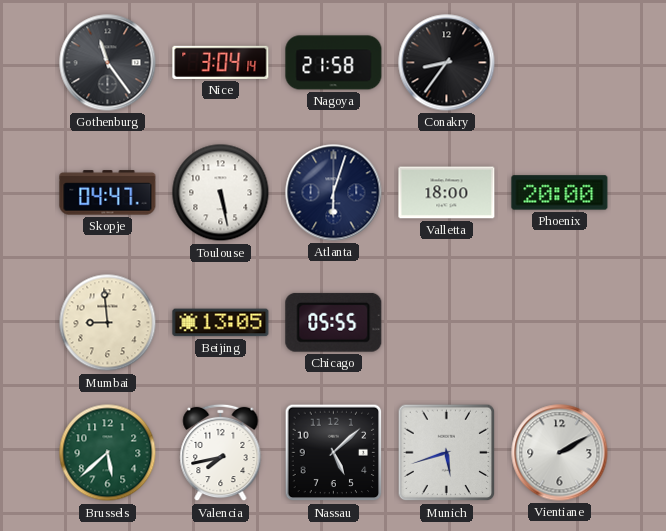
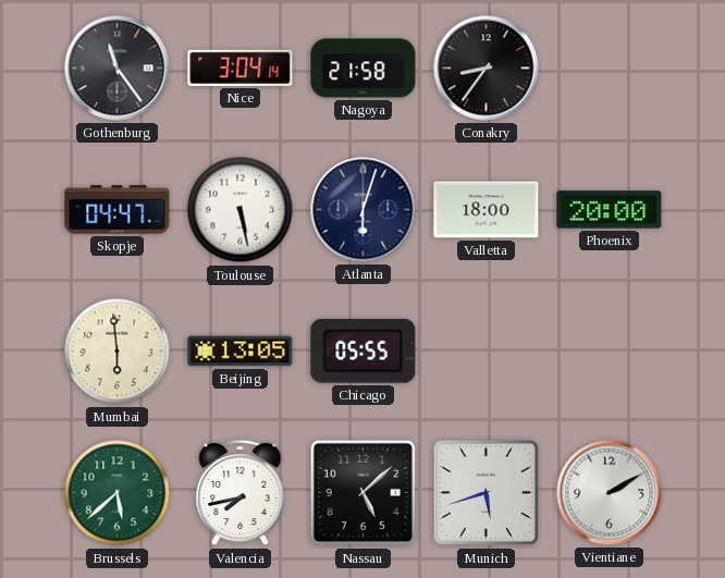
Mumbai: 8:59 -> 5:59 (118, 352)
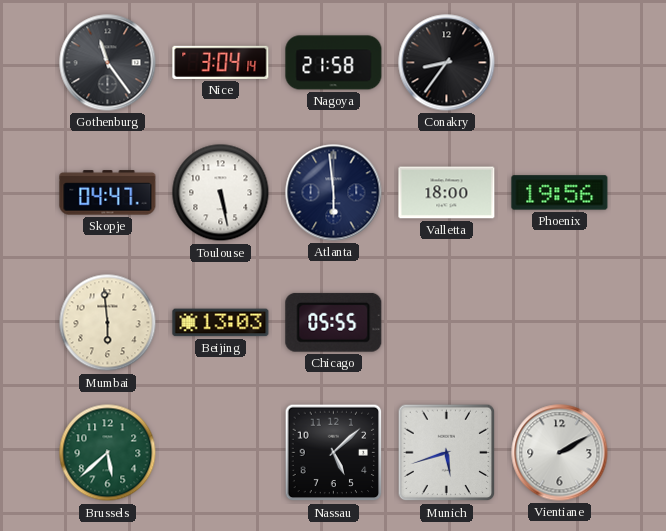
Atlanta: 6:03 -> 5:59 (334, 193)
Phoenix: 20:00 -> 19:56 (560, 193)
Beijing: 13:05 -> 13:03 (221, 323)
Valencia: 7:43 -> none (241, 493)
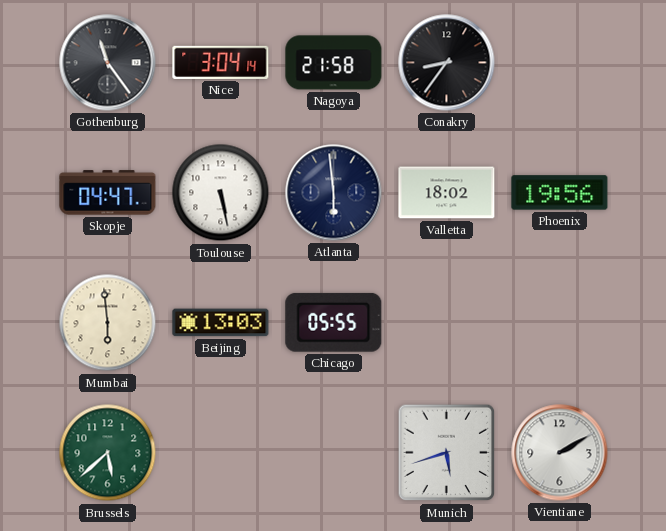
Valletta: 18:00 -> 18:02 (447, 193)
Nassau: 5:08 -> none (334, 453)
